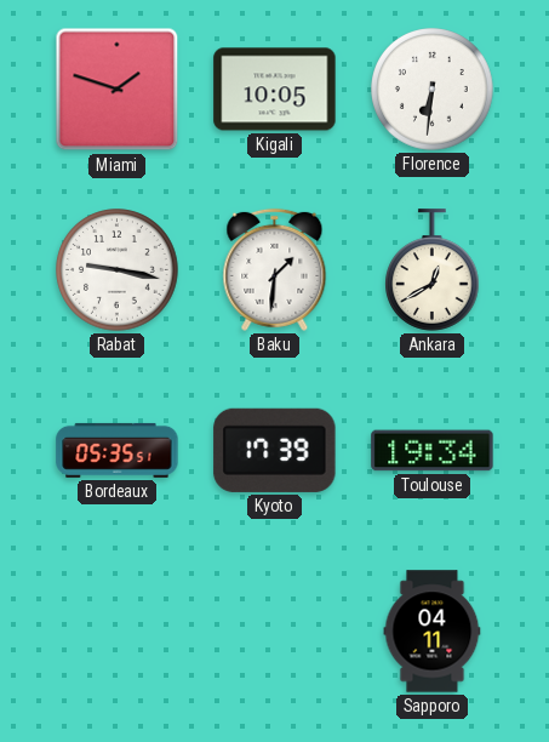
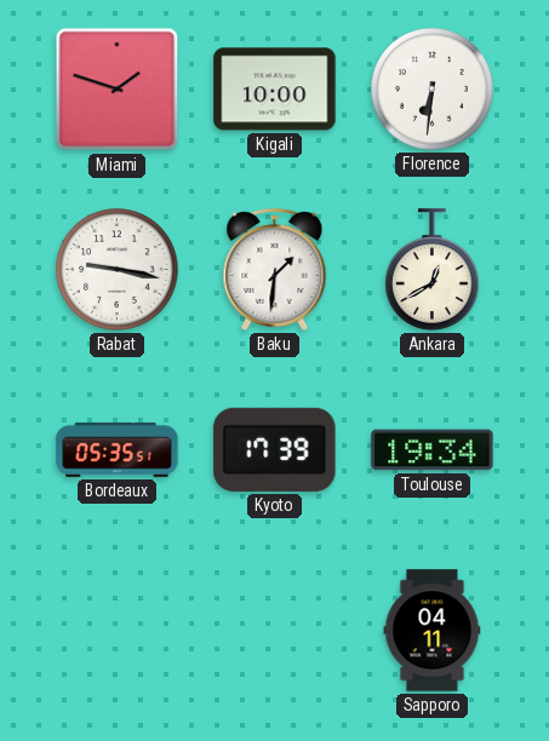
Kigali: 10:05 -> 10:00 (275, 90)
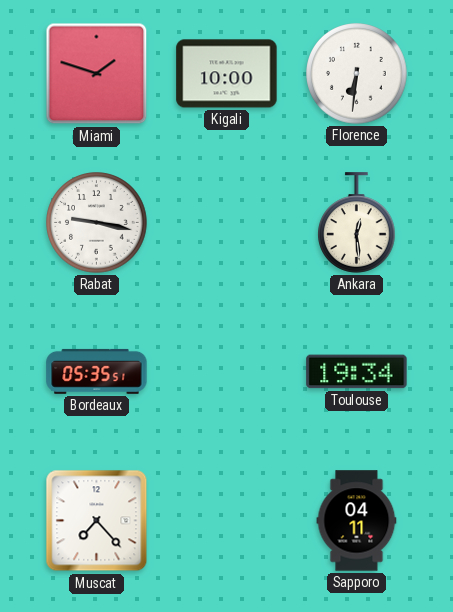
Baku: 1:31 -> none (275, 269)
Ankara: 12:40 -> 12:29 (357, 223)
Kyoto: 17:39 -> none (275, 449)
Muscat: none -> 7:23 (97, 521)
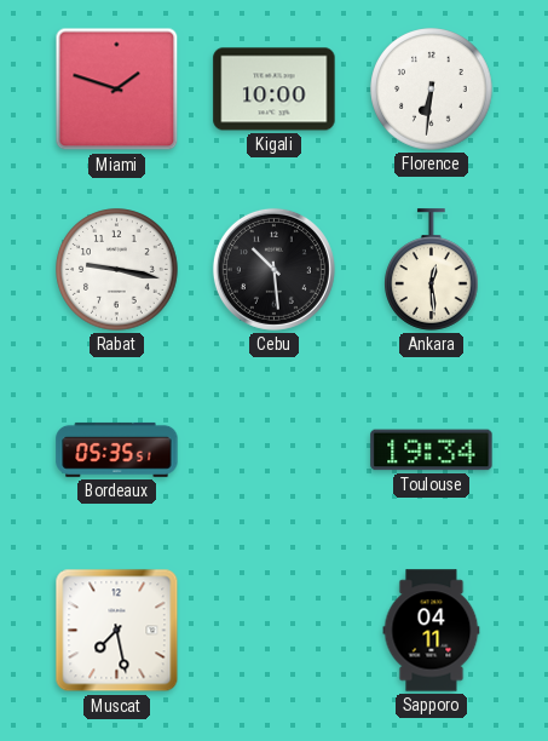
Cebu: none -> 10:29 (273, 269)
Muscat: 7:23 -> 7:28 (117, 631)
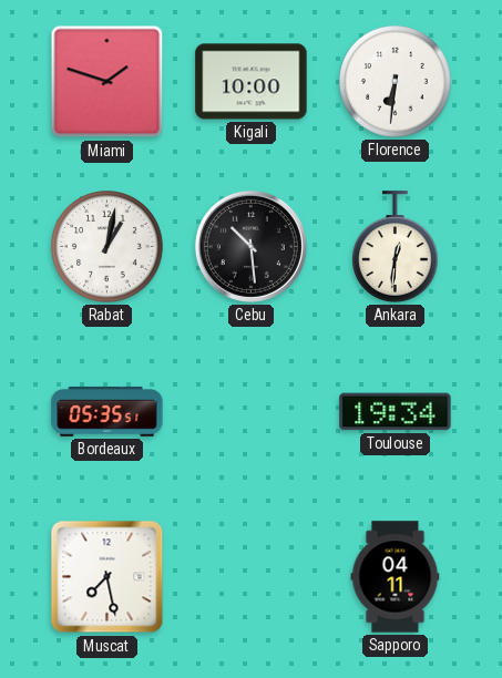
Rabat: 9:17 -> 1:02 (107, 247)
Ankara: 12:29 -> 12:31 (396, 247)
